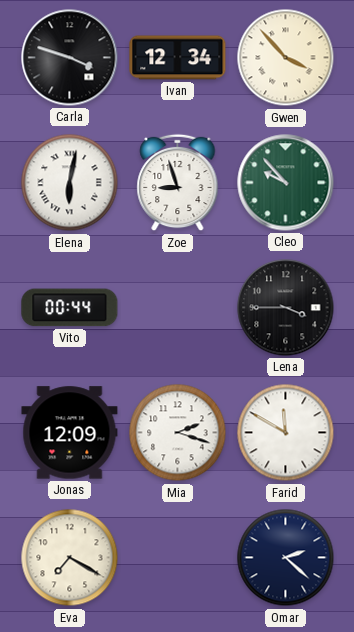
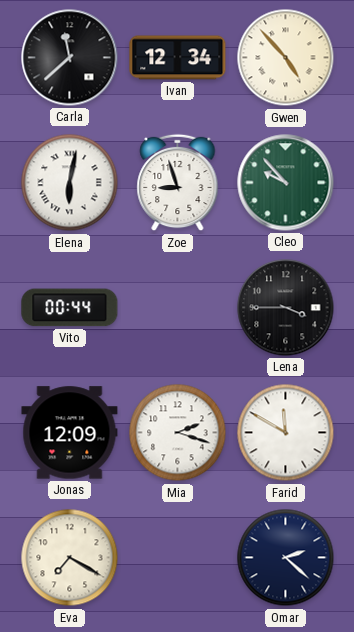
Carla: 3:48 -> 11:38 (70, 58)
Gwen: 3:53 -> 4:53 (286, 58)
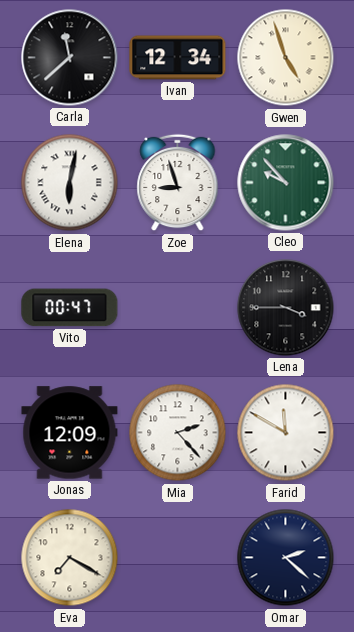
Gwen: 4:53 -> 4:57 (286, 58)
Vito: 00:44 -> 00:47 (70, 308)
Mia: 2:18 -> 2:23 (178, 433)
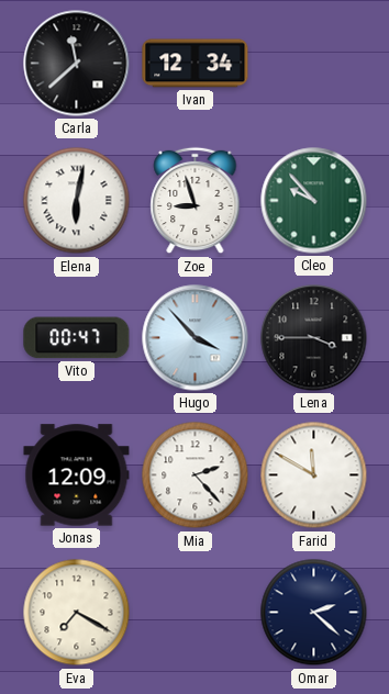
Gwen: 4:57 -> none (286, 58)
Hugo: none -> 3:53 (196, 338)
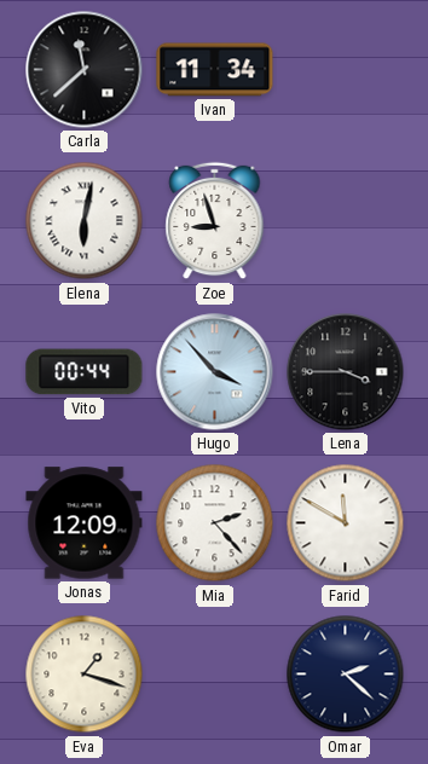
Ivan: 12:34 -> 11:34 (215, 70)
Cleo: 9:53 -> none (314, 201)
Vito: 00:47 -> 00:44 (85, 372)
Eva: 7:20 -> 1:18 (85, 675)
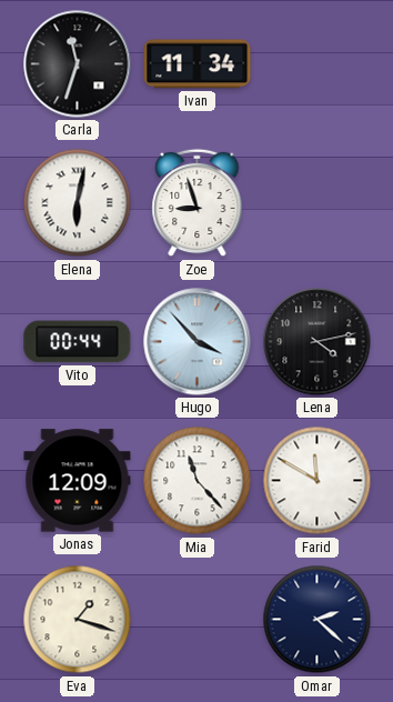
Carla: 11:38 -> 11:33 (78, 64)
Lena: 3:45 -> 4:13 (318, 342)
Mia: 2:23 -> 11:23 (198, 481)
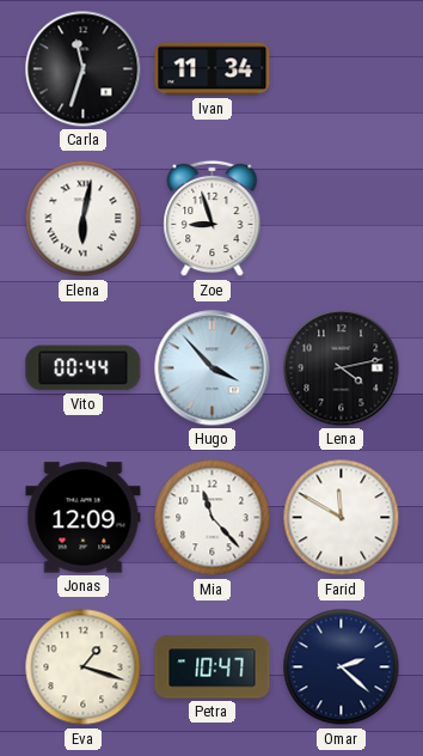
Petra: none -> 10:47 (213, 667)
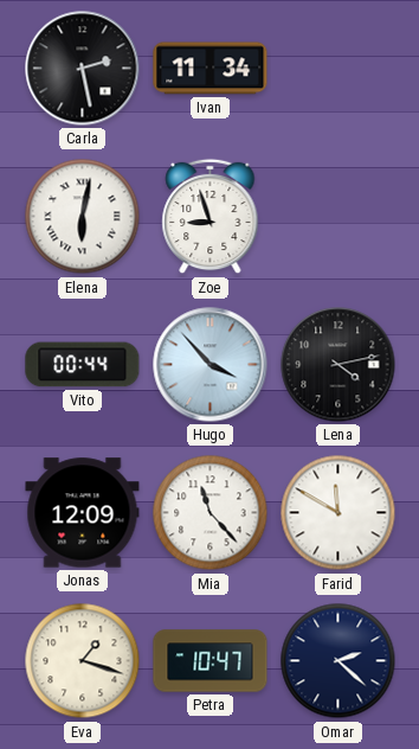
Carla: 11:33 -> 2:28 (83, 69)
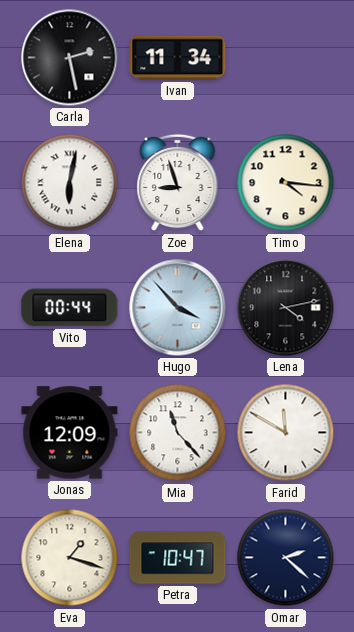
Timo: none -> 4:16 (286, 183)
